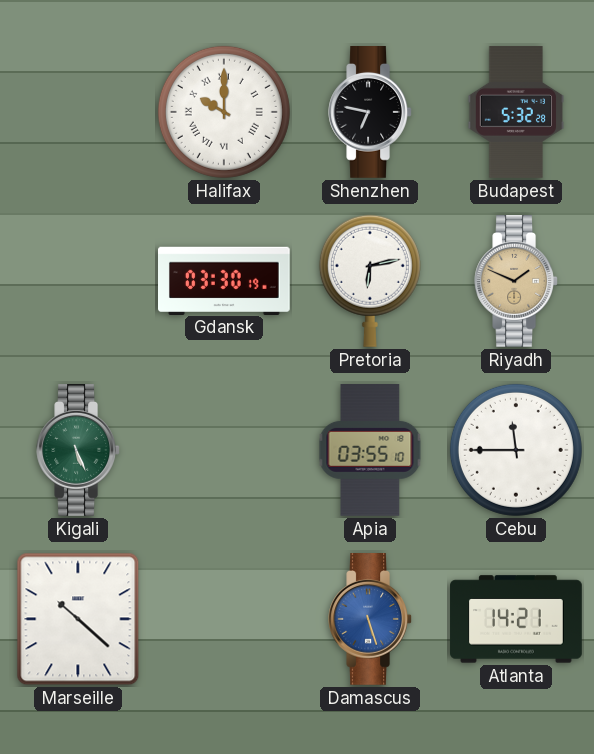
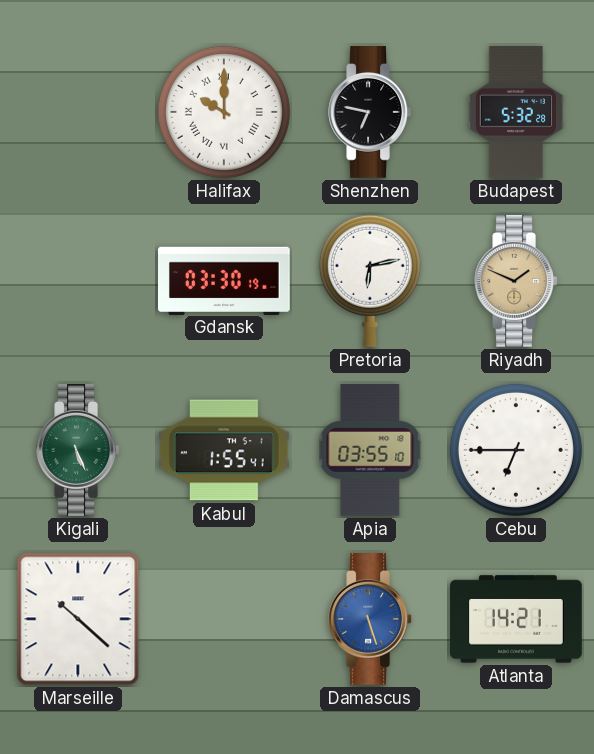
Kabul: none -> 1:55 (224, 450)
Cebu: 11:45 -> 6:45 (516, 450)
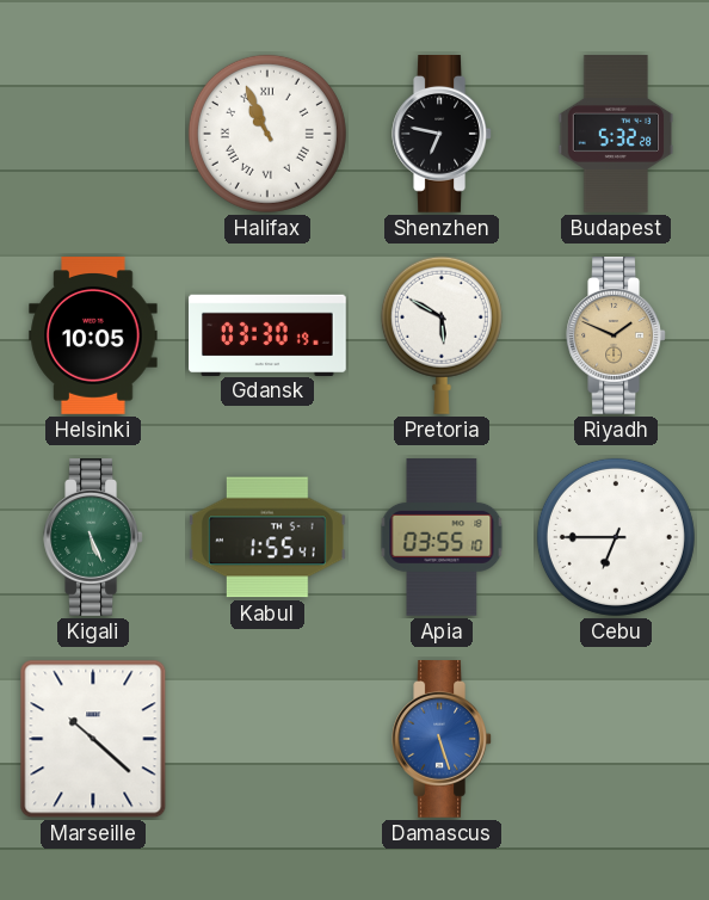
Halifax: 10:00 -> 10:56 (267, 134)
Helsinki: none -> 10:05 (93, 337)
Pretoria: 6:13 -> 5:50 (442, 335)
Atlanta: 14:21 -> none (516, 619)
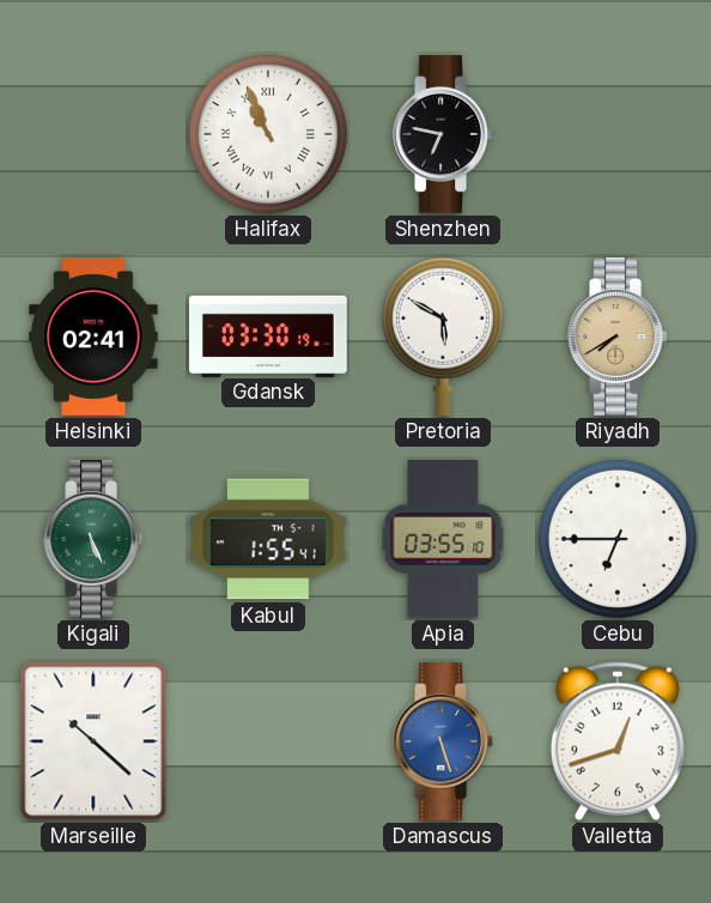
Budapest: 5:32 -> none (616, 134)
Helsinki: 10:05 -> 02:41 (93, 338)
Riyadh: 1:49 -> 7:40 (618, 338)
Valletta: none -> 12:42 (618, 741)
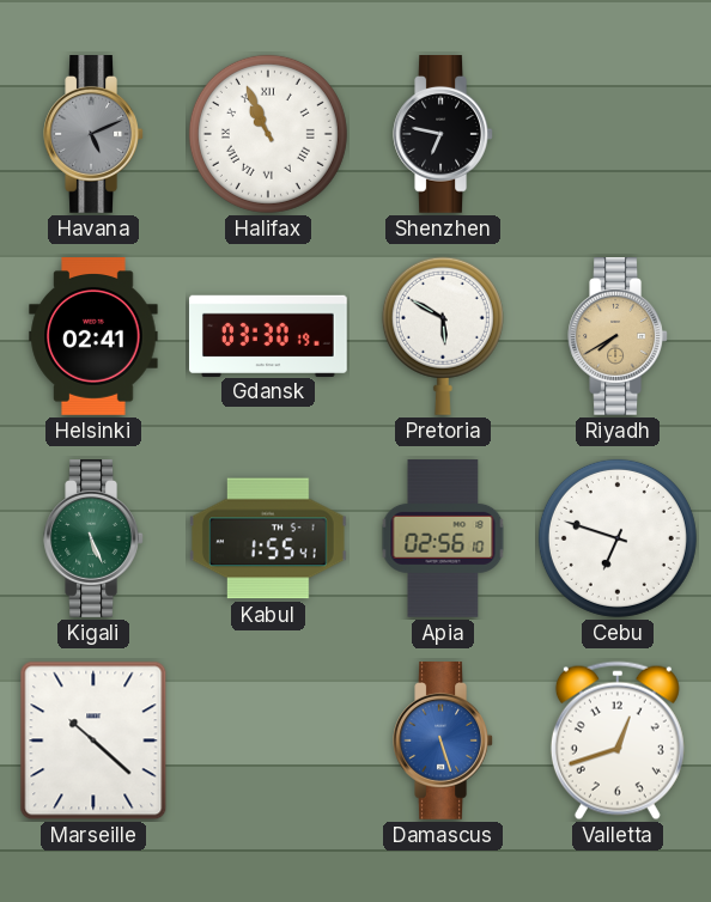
Havana: none -> 5:11 (93, 135)
Apia: 03:55 -> 02:56 (443, 540)
Cebu: 6:45 -> 6:48 (618, 538)
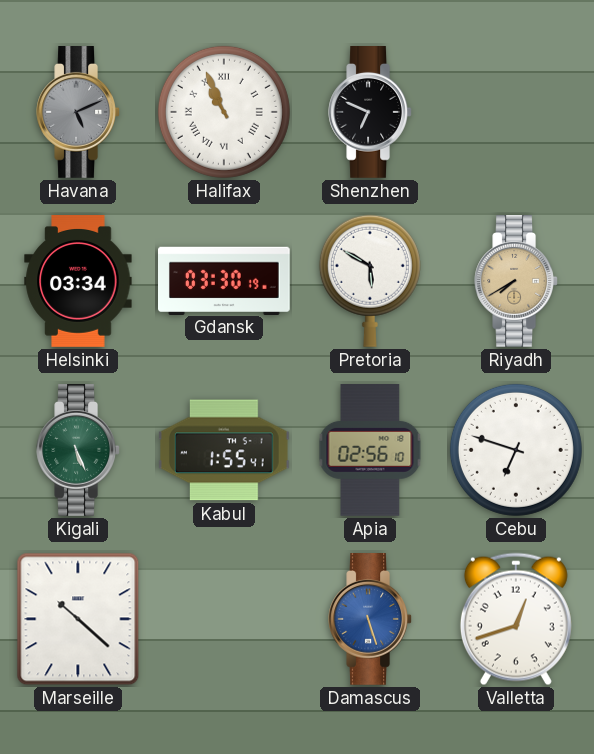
Shenzhen: 6:47 -> 6:49 (370, 113)
Helsinki: 02:41 -> 03:34 (78, 282)
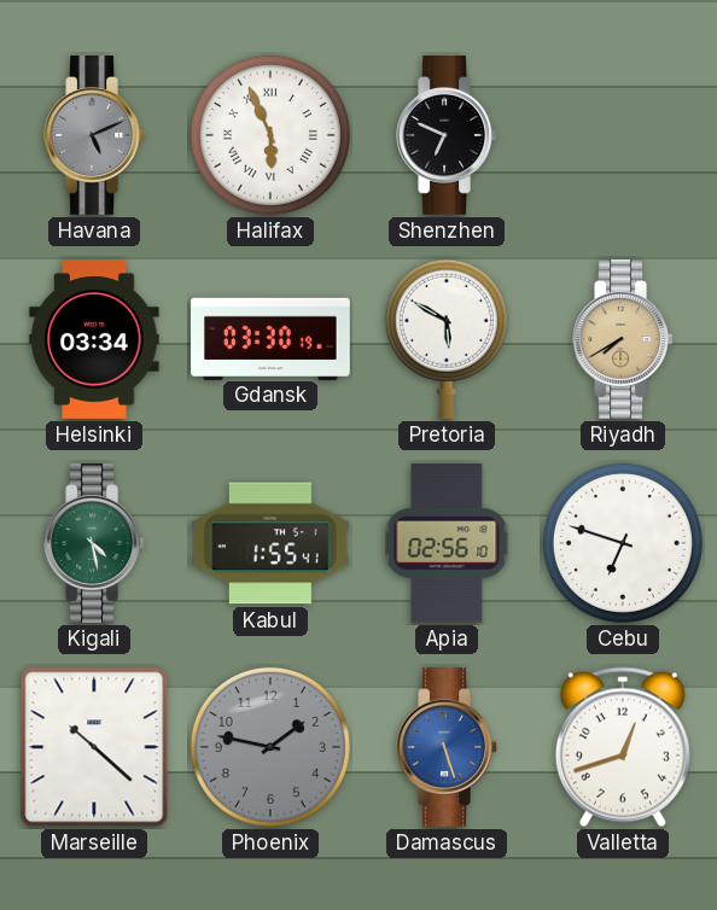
Halifax: 10:56 -> 5:56 (270, 135)
Kigali: 5:26 -> 4:28 (94, 544)
Phoenix: none -> 1:47 (270, 747)
